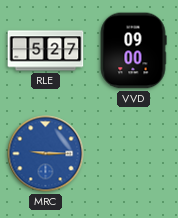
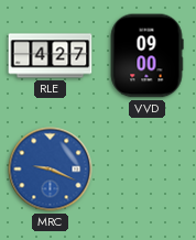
RLE: 5:27 -> 4:27 (51, 56)
MRC: 9:15 -> 9:19 (51, 170)
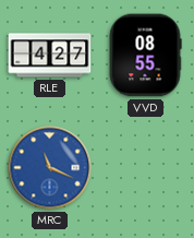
VVD: 09:00 -> 08:55 (145, 56)
MRC: 9:19 -> 11:19 (50, 168)
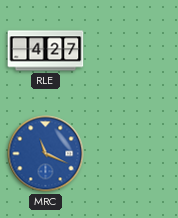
VVD: 08:55 -> none (145, 56)
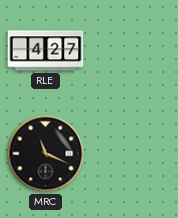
MRC dial: blue -> black (46, 154)
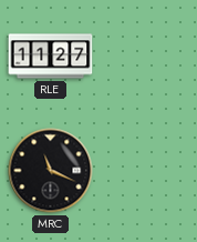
RLE: 4:27 -> 11:27 (51, 57)
